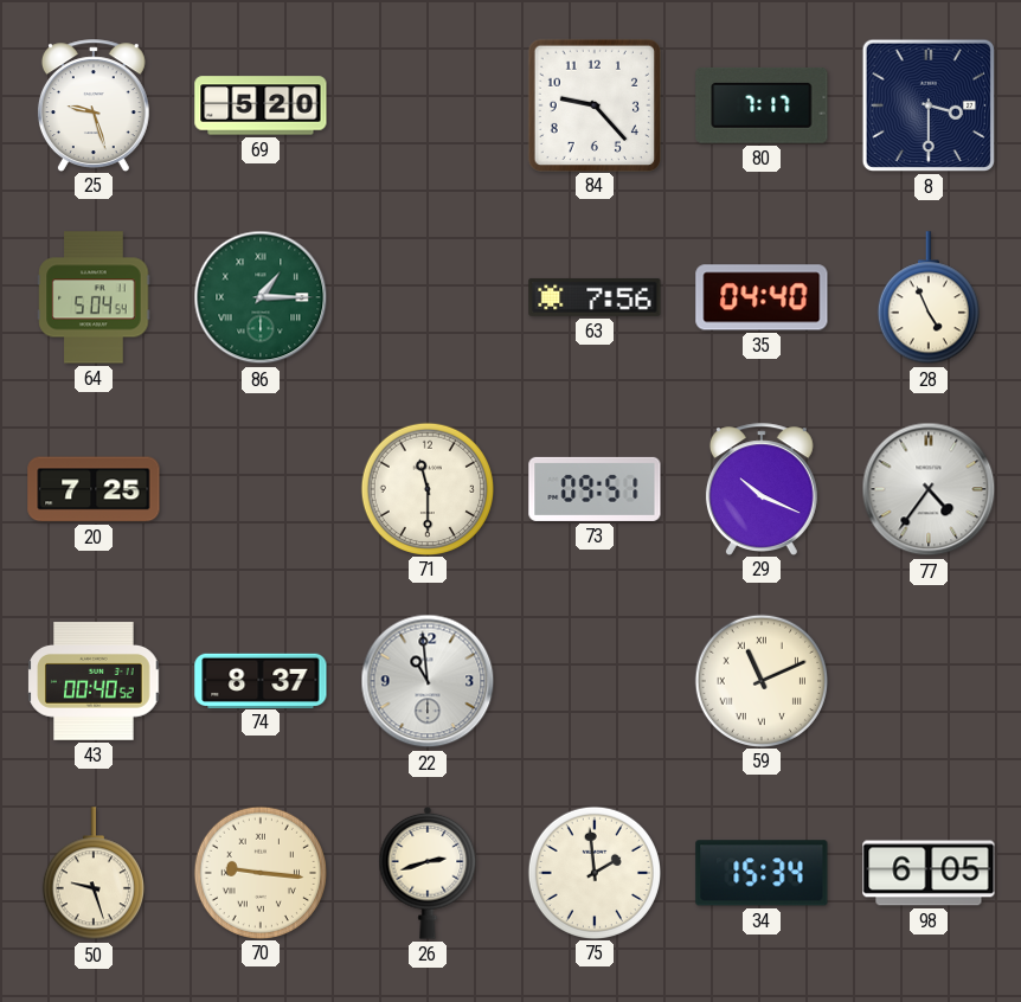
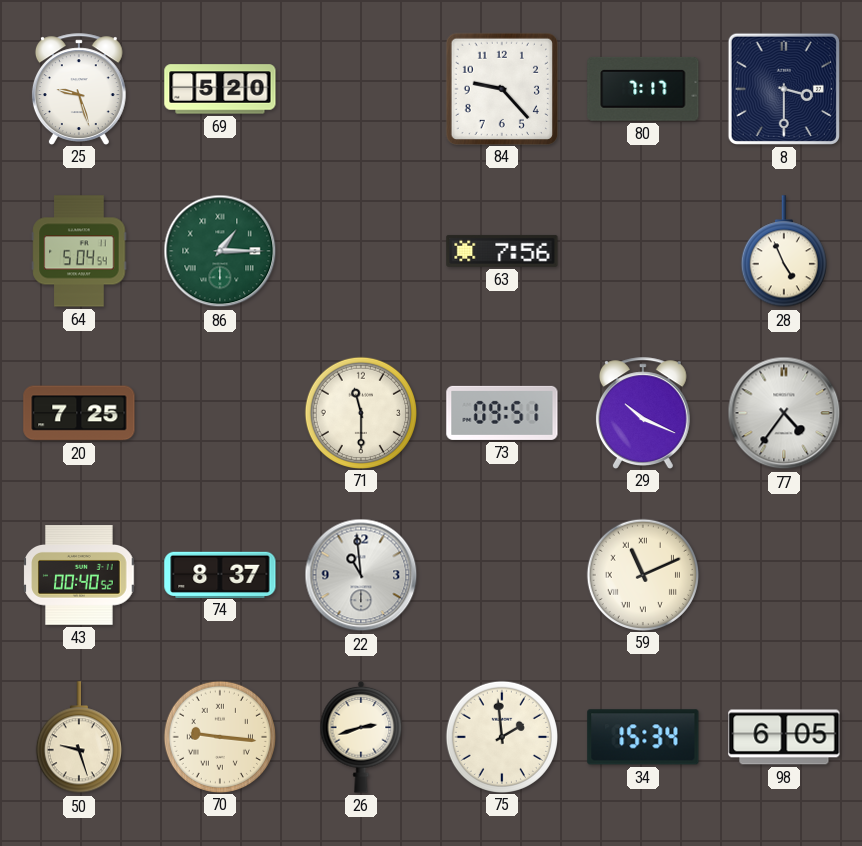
35: 04:40 -> none (762, 297)
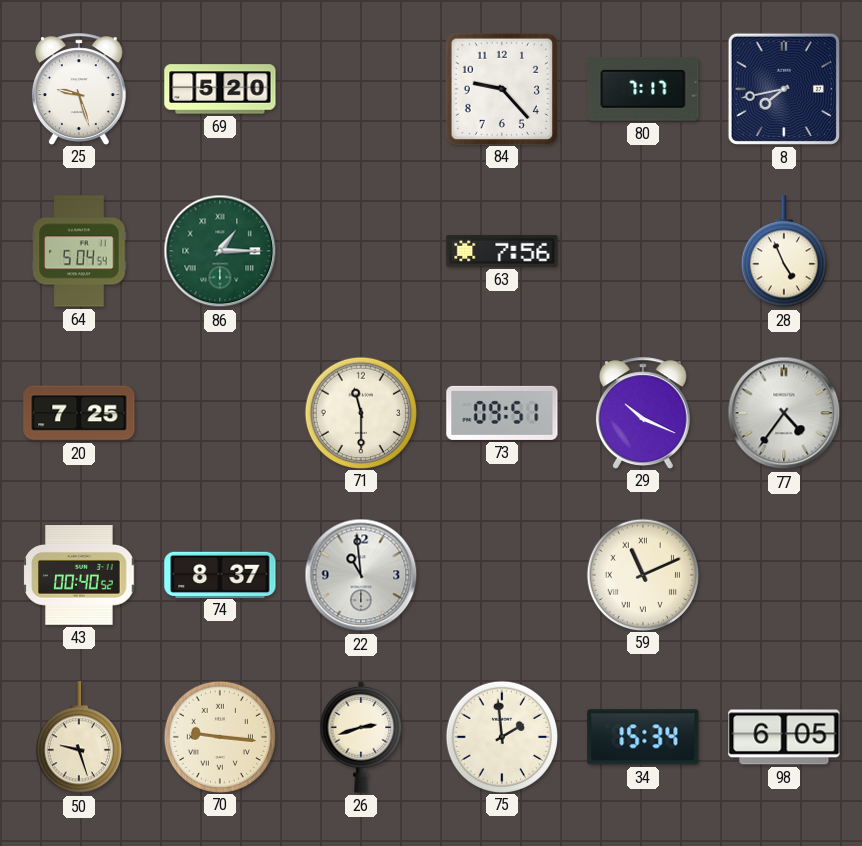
8: 3:30 -> 7:43 (784, 89)
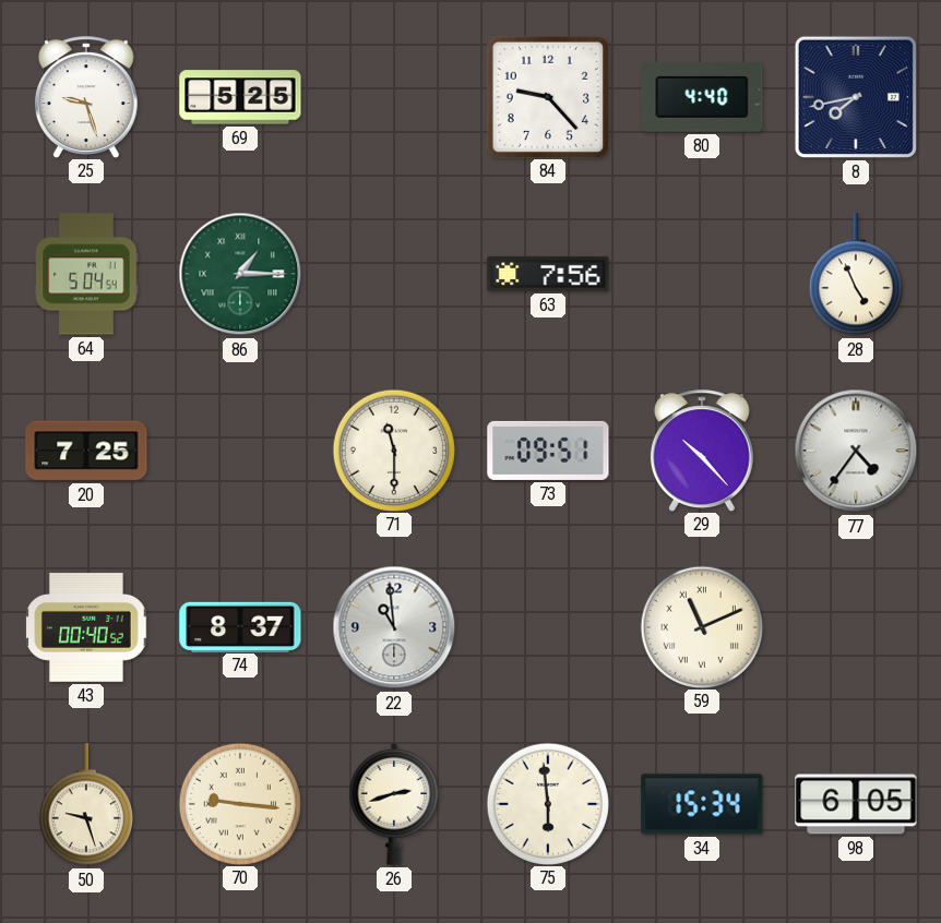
69: 5:20 -> 5:25 (240, 97)
80: 7:17 -> 4:40 (702, 97)
29: 10:19 -> 10:23 (702, 451)
75: 1:59 -> 5:59 (547, 803)
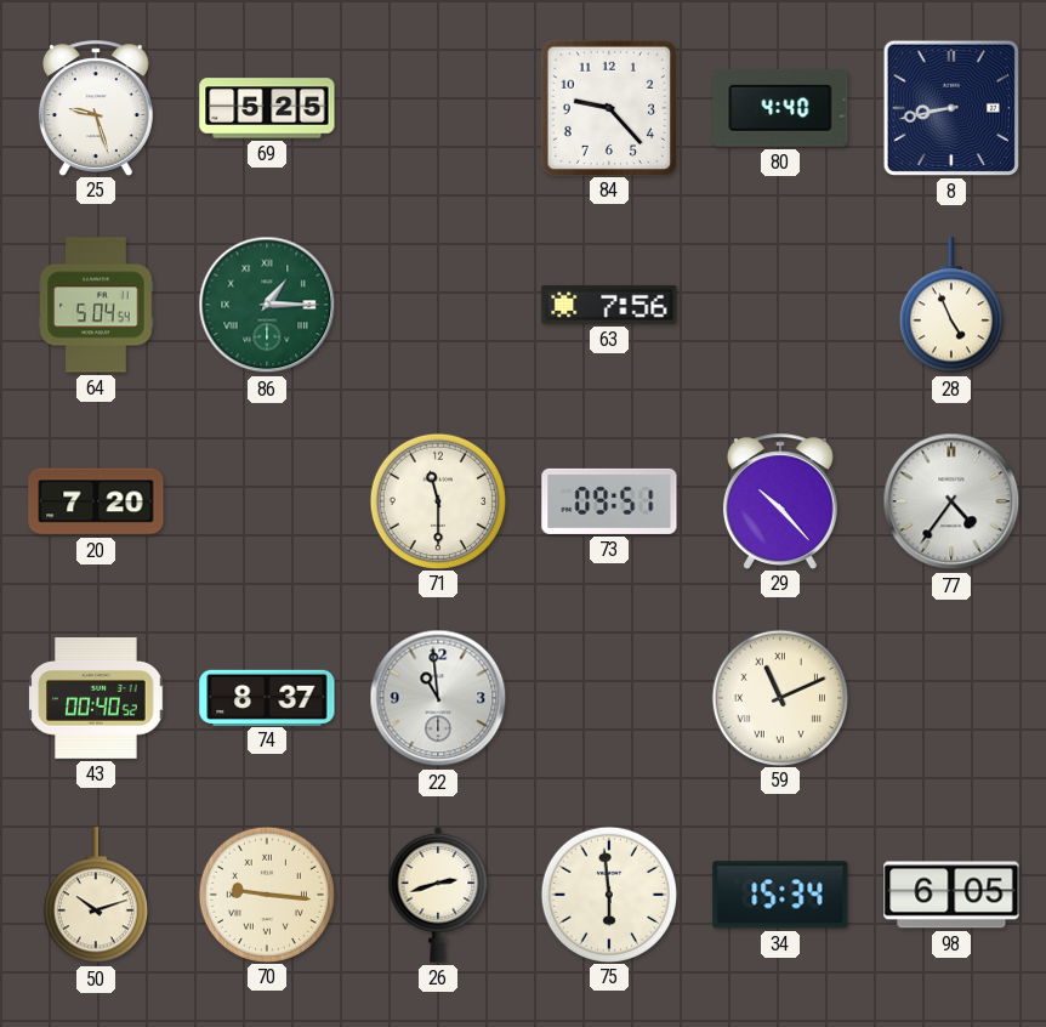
8: 7:43 -> 8:43 (951, 108)
20: 7:25 -> 7:20 (96, 501)
50: 9:27 -> 10:12 (96, 896)
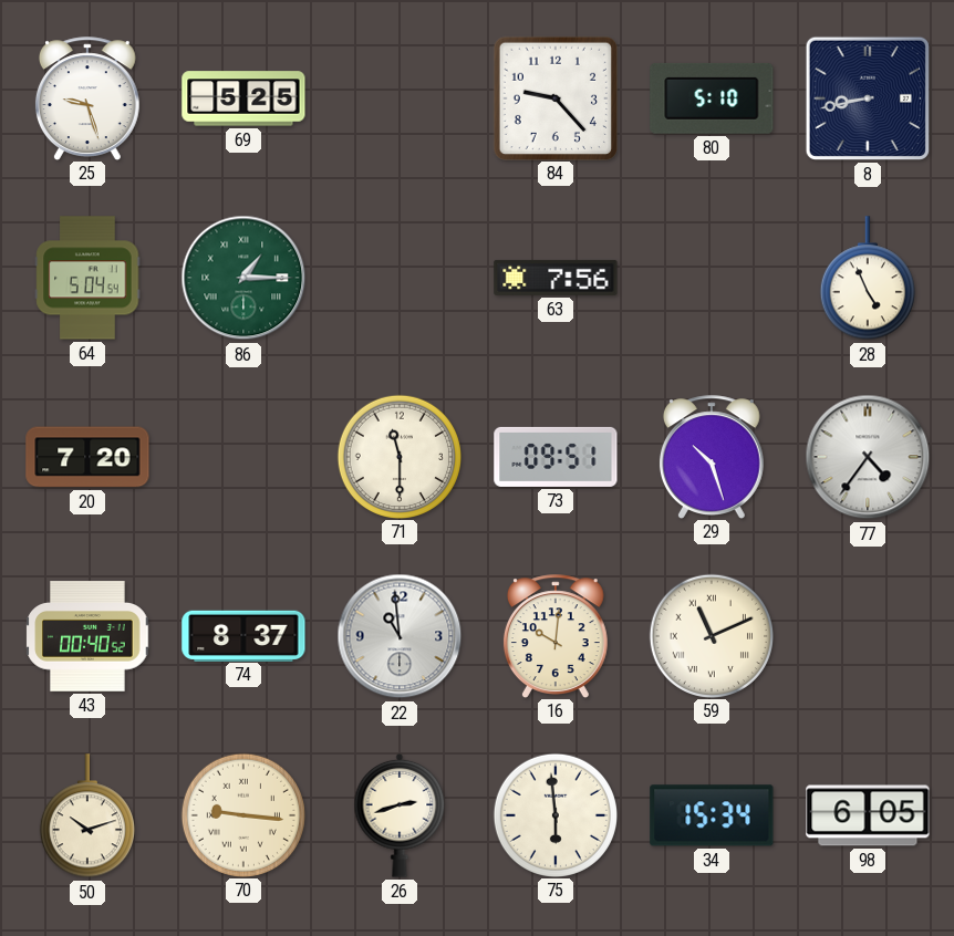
80: 4:40 -> 5:10 (712, 98)
29: 10:23 -> 10:27 (712, 457)
16: none -> 10:01 (556, 636)
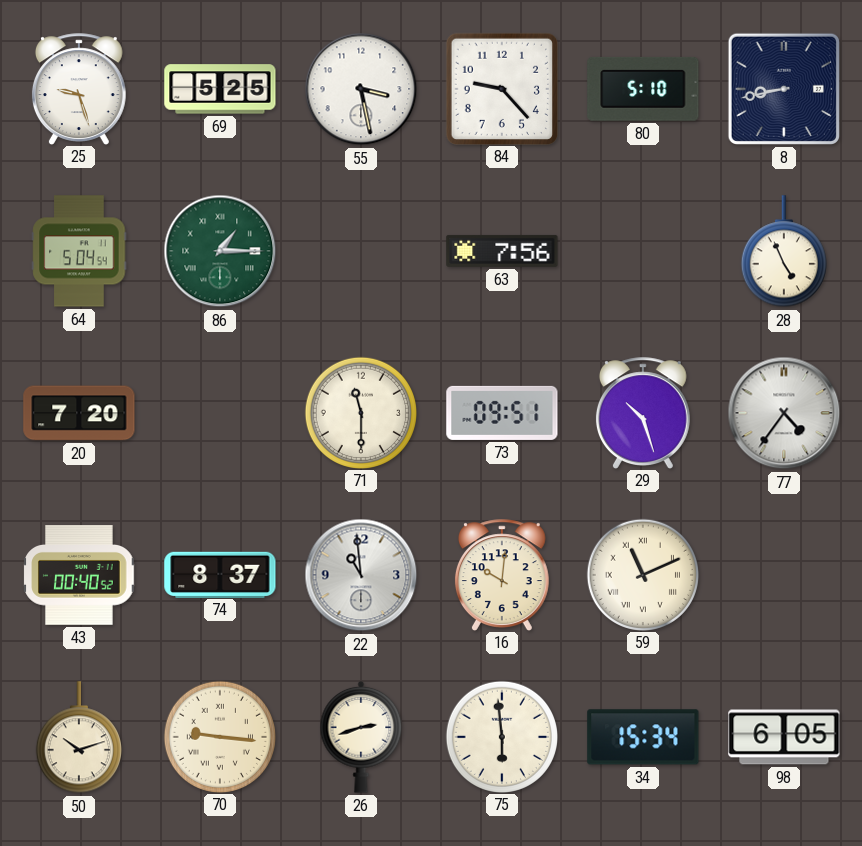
55: none -> 3:28 (361, 89)
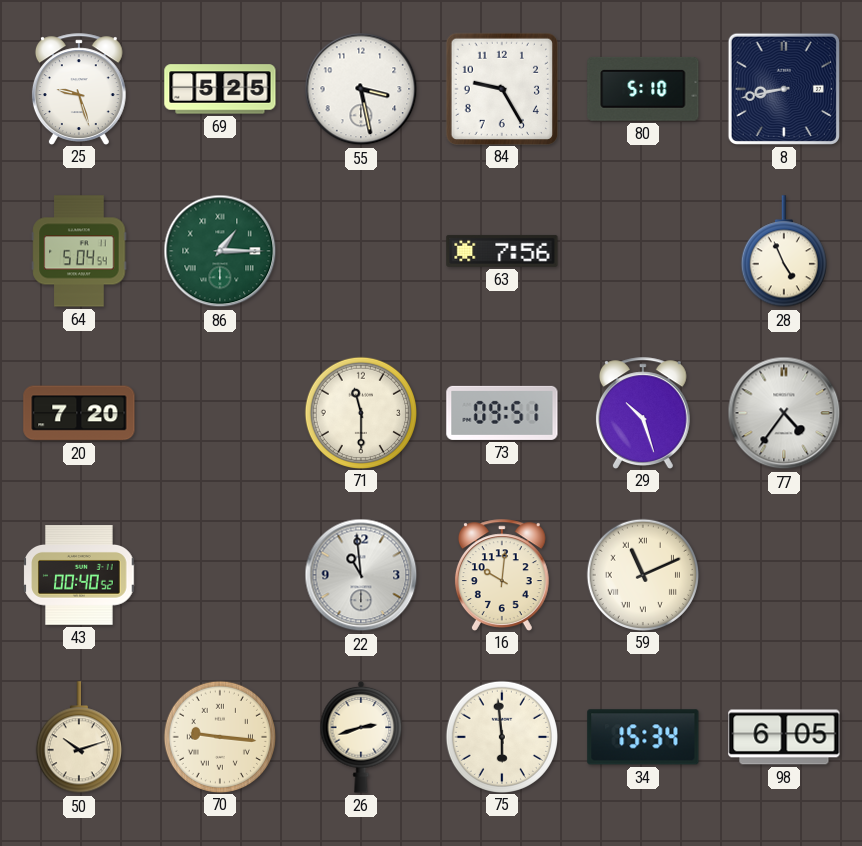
84: 9:23 -> 9:25 (501, 88)
74: 8:37 -> none (220, 574)
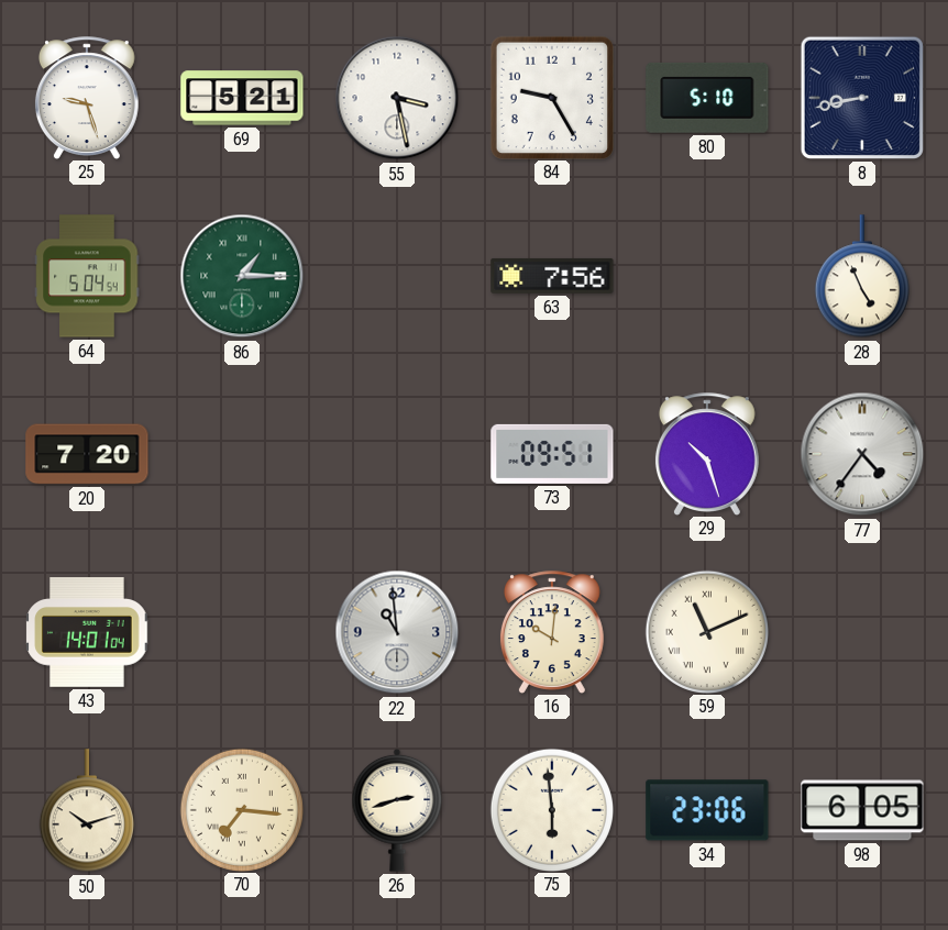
69: 5:25 -> 5:21 (242, 98)
71: 11:30 -> none (360, 412)
43: 00:40 -> 14:01 (87, 632)
70: 9:16 -> 7:16 (241, 809)
34: 15:34 -> 23:06 (707, 810)
